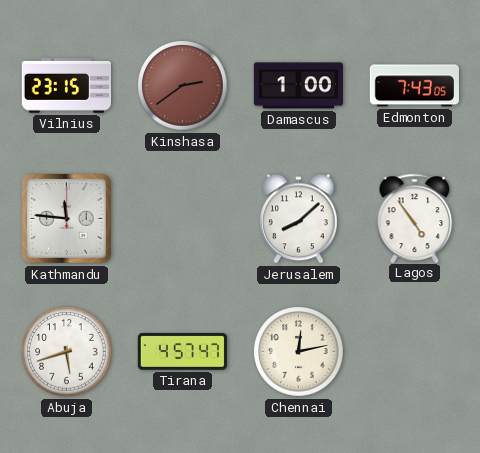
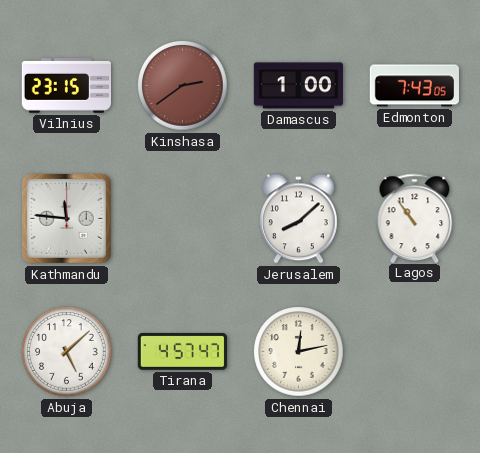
Lagos: 4:54 -> 10:54 (415, 218)
Abuja: 5:42 -> 5:08 (67, 352)
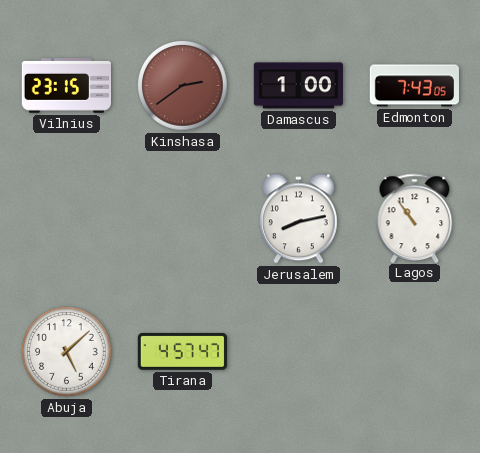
Kathmandu: 11:46 -> none (66, 218)
Jerusalem: 8:08 -> 8:13 (298, 219)
Chennai: 12:13 -> none (299, 352)
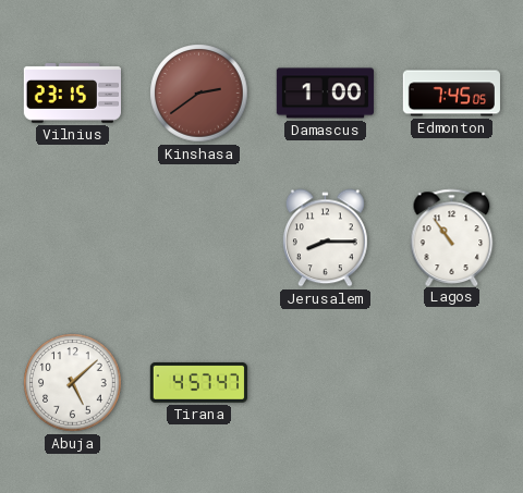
Edmonton: 7:43 -> 7:45 (451, 94)
Jerusalem: 8:13 -> 8:15 (325, 238)
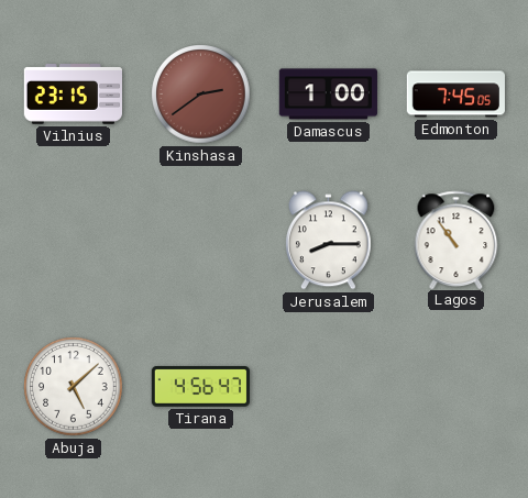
Tirana: 4:57 -> 4:56 (200, 386)
